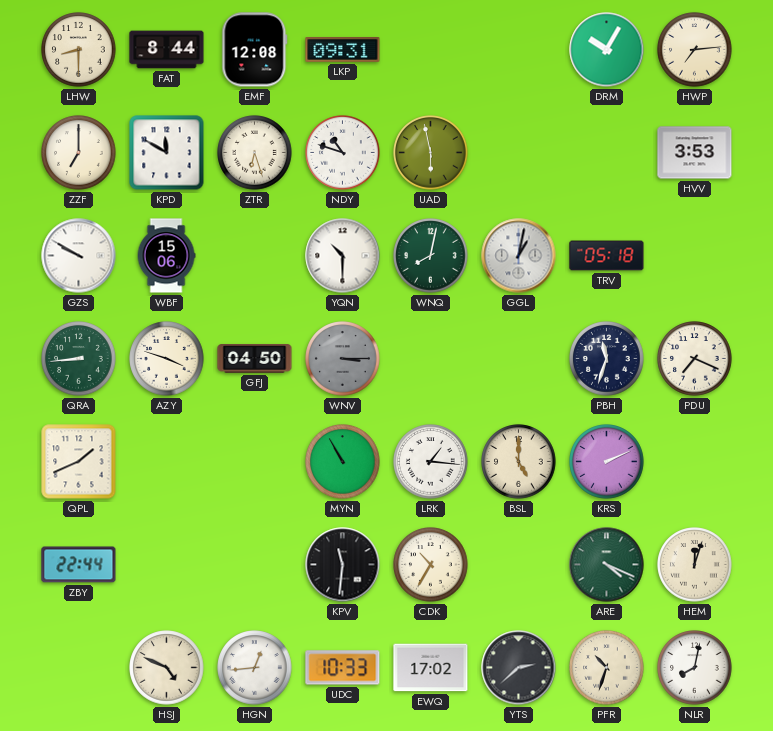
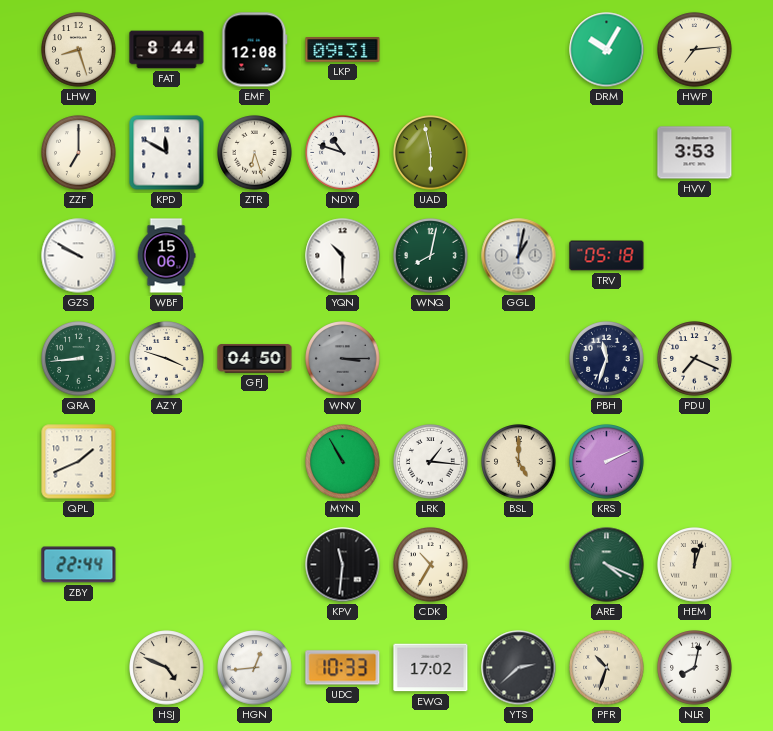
LHW: 8:30 -> 8:27 (79, 50)
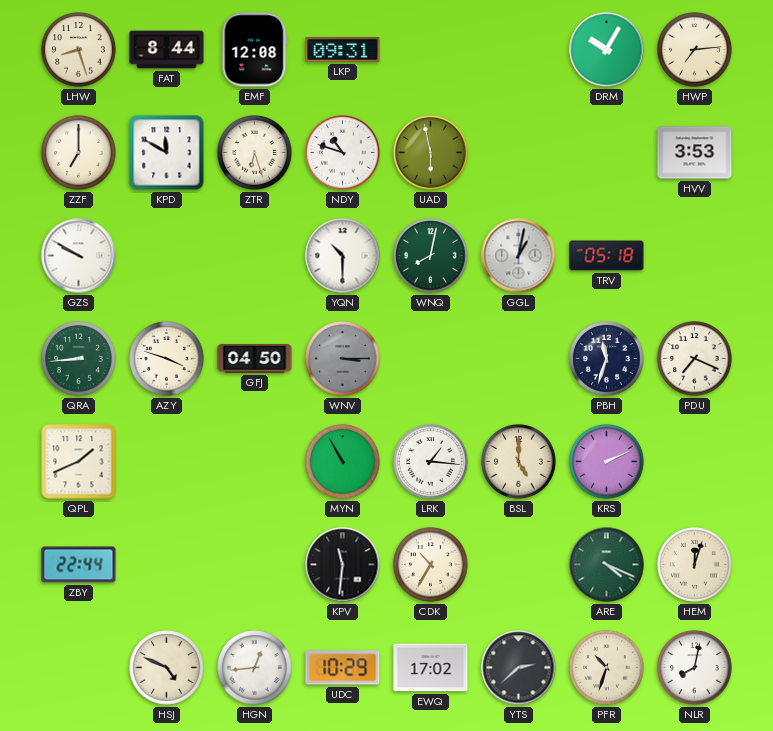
WBF: 15:06 -> none (166, 256)
UDC: 10:33 -> 10:29 (343, 668)
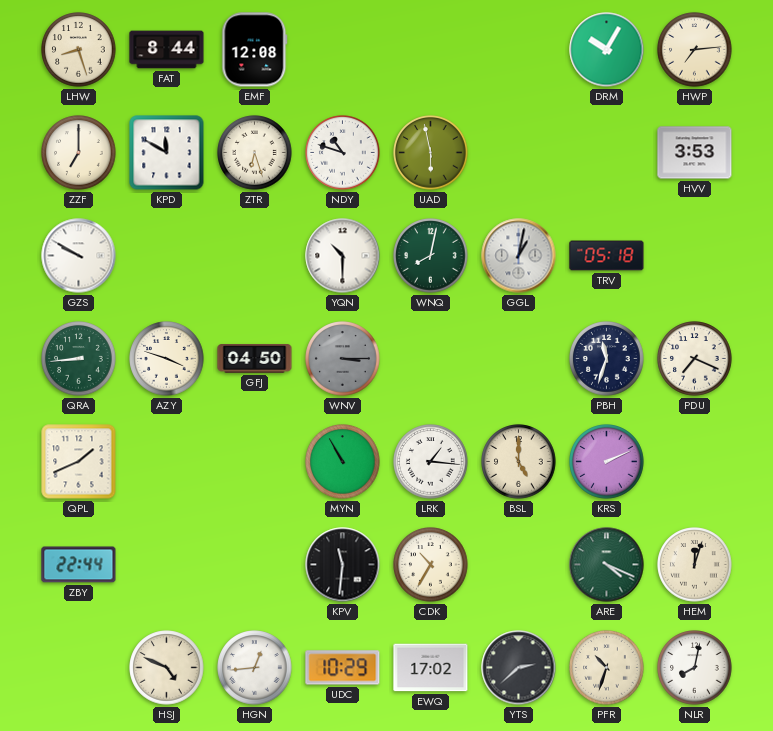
LKP: 09:31 -> none (343, 50)
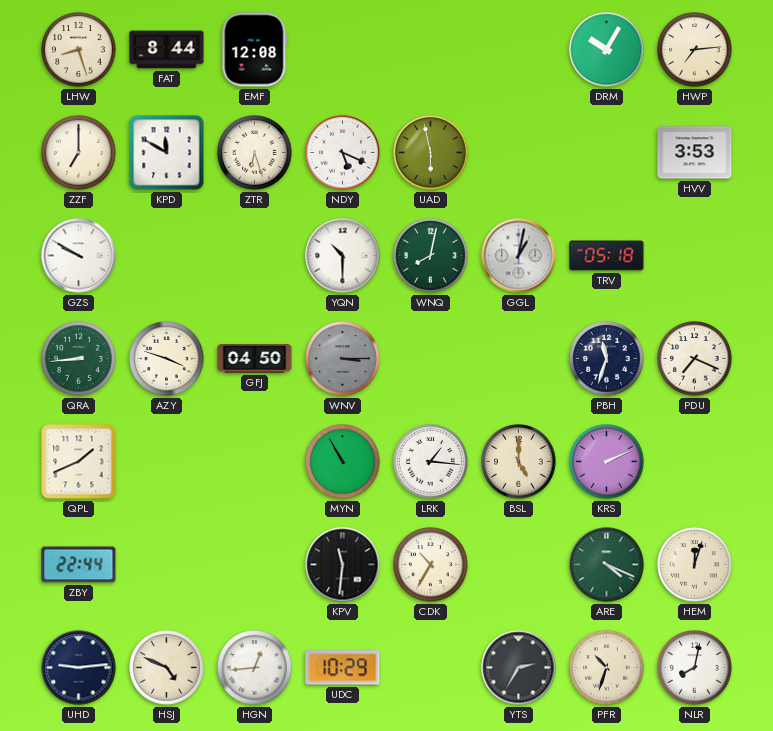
NDY: 10:48 -> 5:19 (343, 153)
UHD: none -> 9:14 (79, 668)
EWQ: 17:02 -> none (431, 668)
YTS: 2:38 -> 2:35 (519, 668)
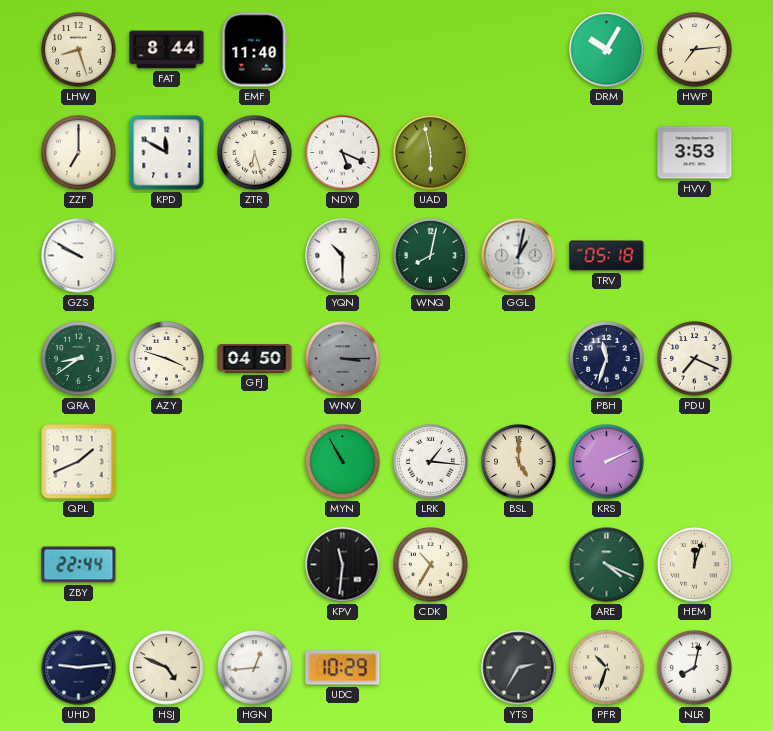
EMF: 12:08 -> 11:40 (255, 50)
QRA: 8:44 -> 8:39 (79, 359)
